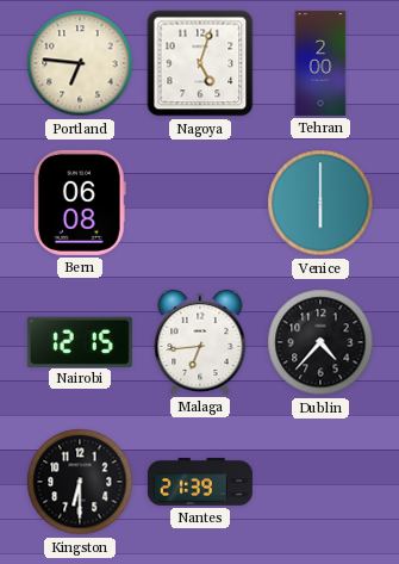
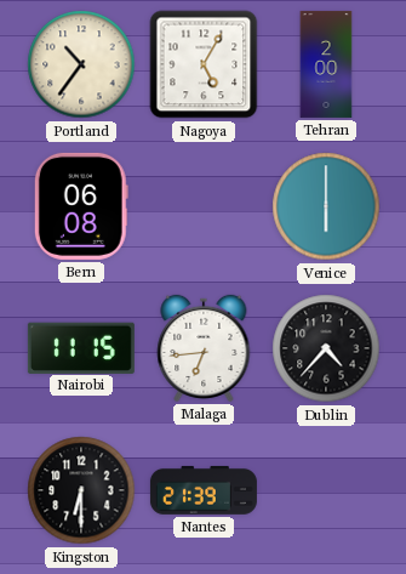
Portland: 6:46 -> 10:36 (81, 64)
Nagoya: 5:03 -> 5:05 (204, 64)
Nairobi: 12:15 -> 11:15 (81, 347)
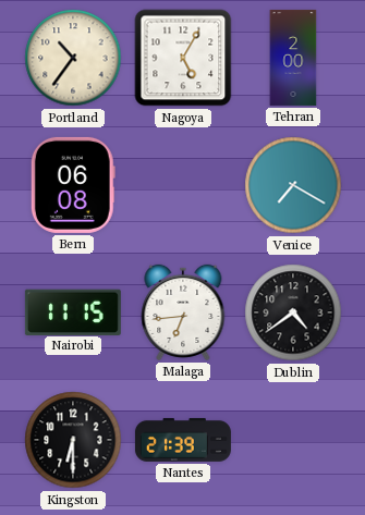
Venice: 6:00 -> 7:20 (293, 185)
Dublin: 4:37 -> 4:39 (293, 312)
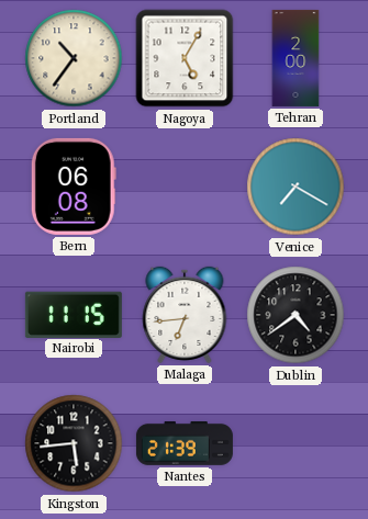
Kingston: 6:30 -> 5:44 (74, 443)
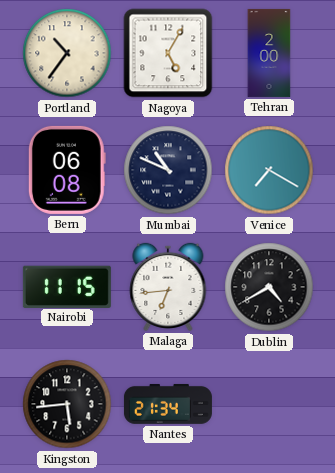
Mumbai: none -> 10:49 (168, 170)
Dublin: 4:39 -> 4:40 (269, 287)
Nantes: 21:39 -> 21:34 (168, 404)
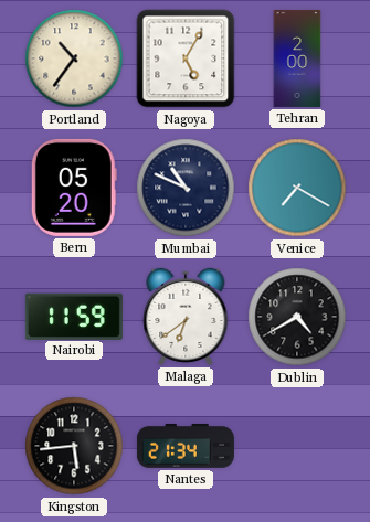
Bern: 06:08 -> 05:20 (74, 188)
Nairobi: 11:15 -> 11:59 (74, 316)
Malaga: 6:44 -> 6:39 (186, 317)
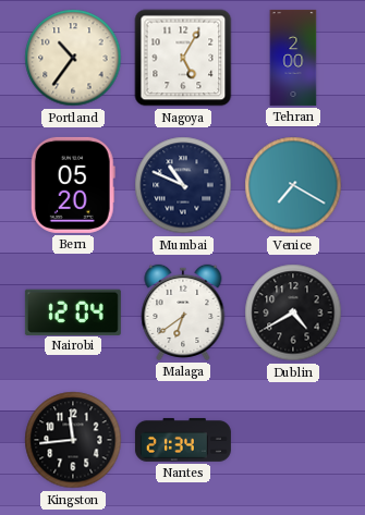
Nairobi: 11:59 -> 12:04 (73, 311)
Kingston: 5:44 -> 11:44 (73, 440)
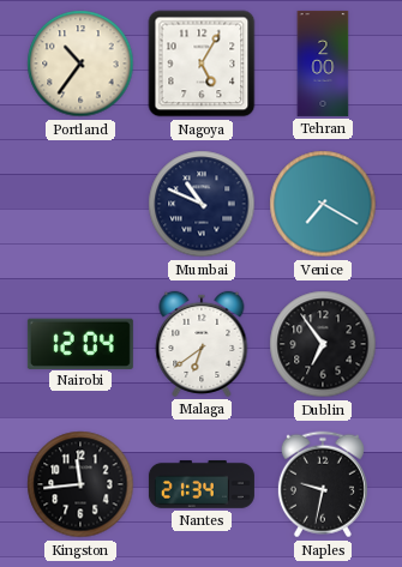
Bern: 05:20 -> none (73, 185)
Dublin: 4:40 -> 6:54 (323, 344)
Naples: none -> 9:32 (323, 484)
